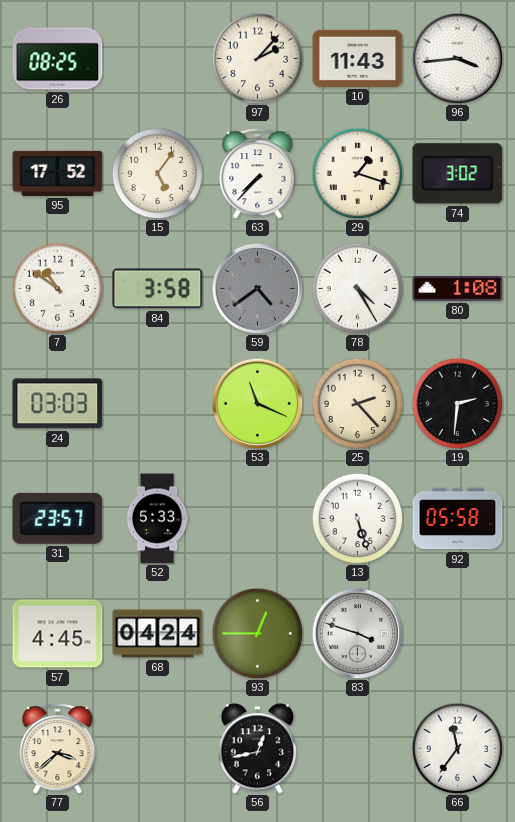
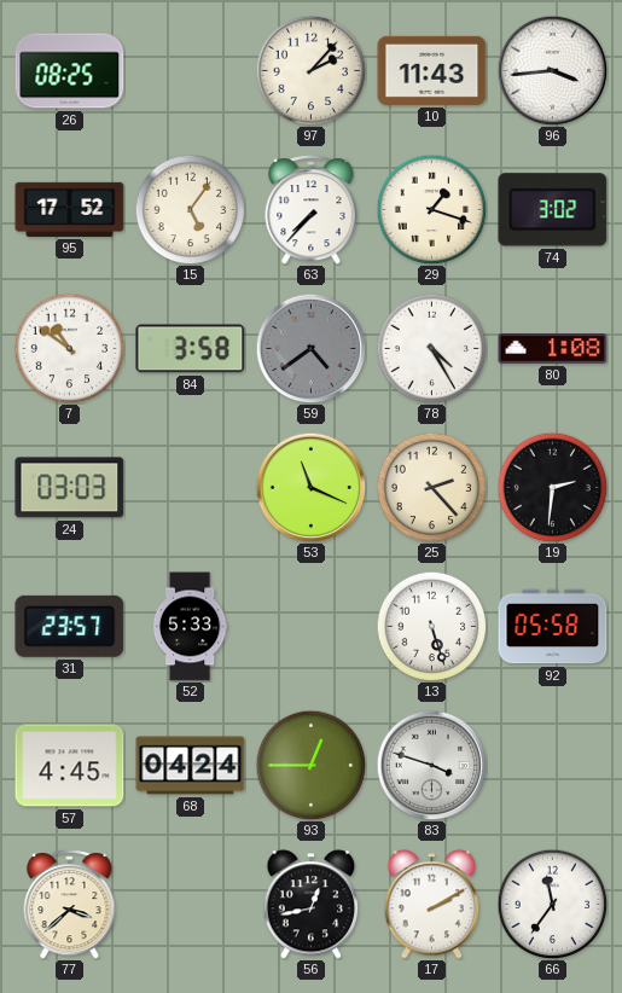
17: none -> 2:10 (432, 905)
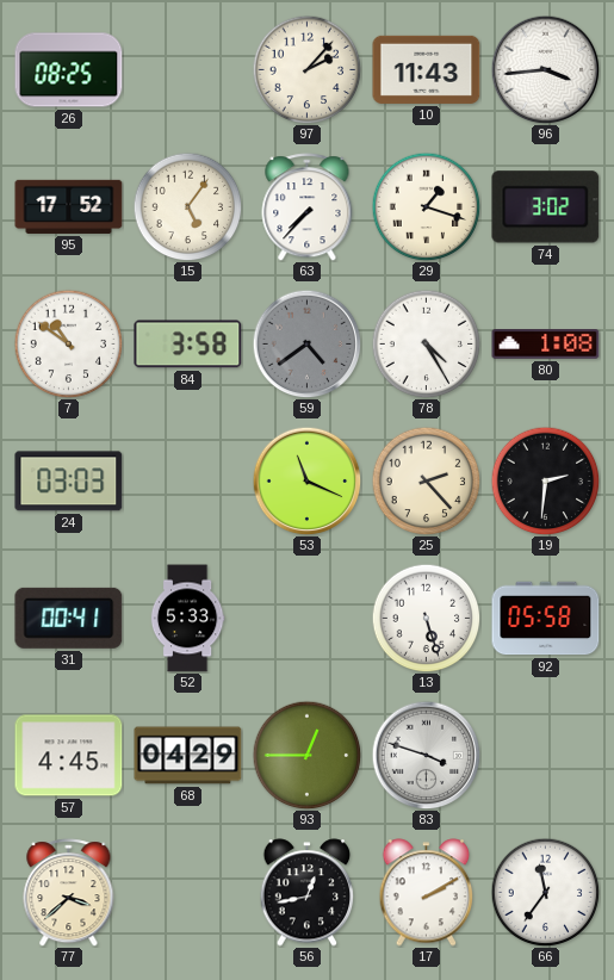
31: 23:57 -> 00:41 (69, 618)
68: 04:24 -> 04:29 (188, 756)
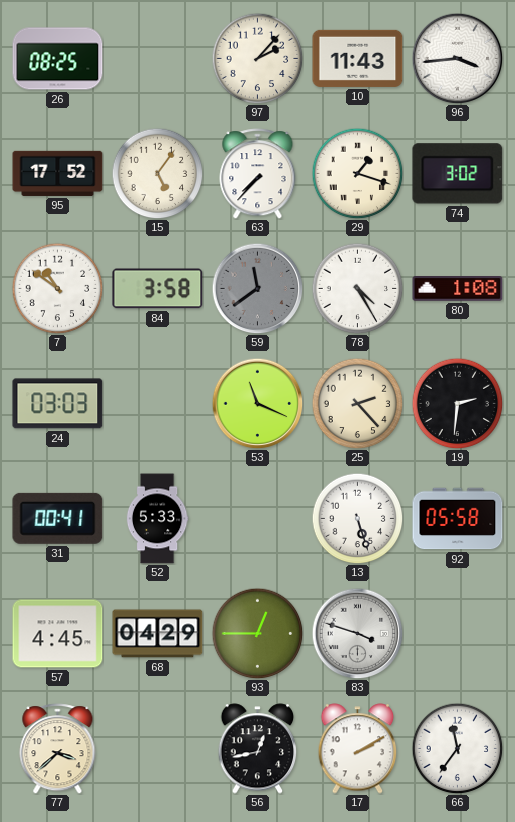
59: 4:39 -> 11:39 (257, 288)
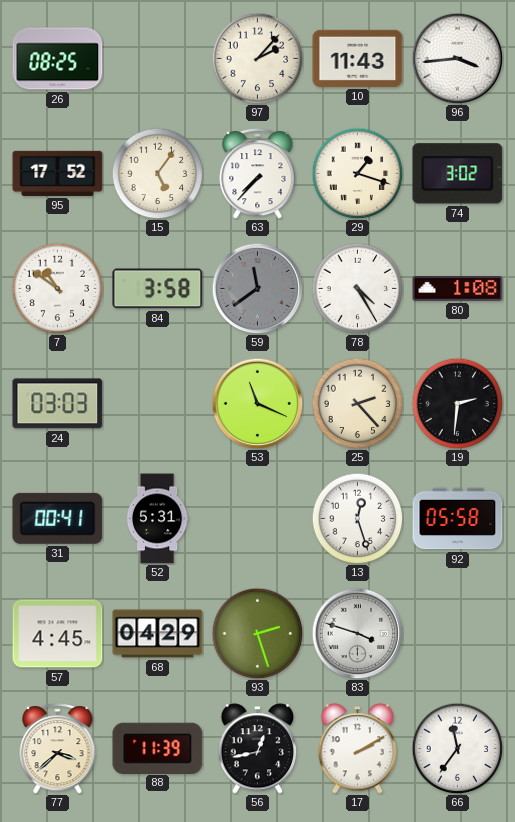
52: 5:33 -> 5:31 (157, 519)
13: 5:27 -> 12:27 (357, 518)
93: 12:45 -> 2:27 (257, 633)
88: none -> 11:39 (158, 748)
